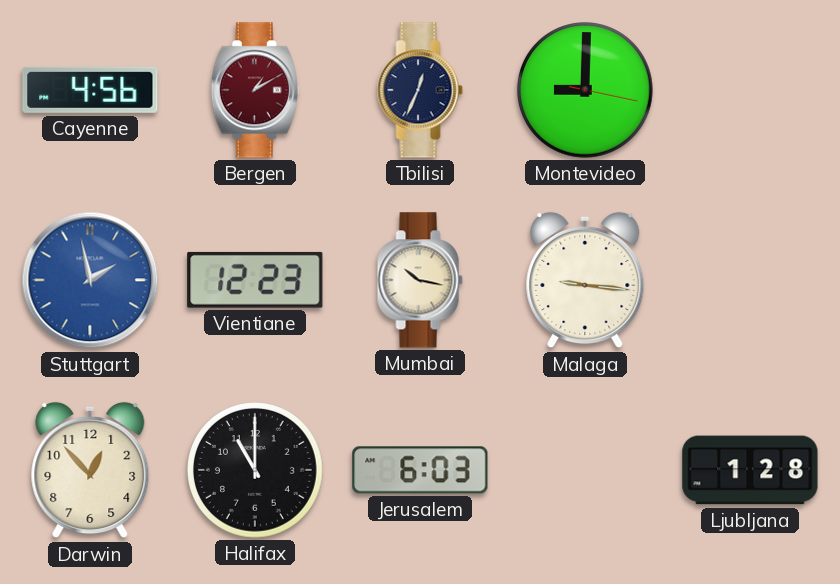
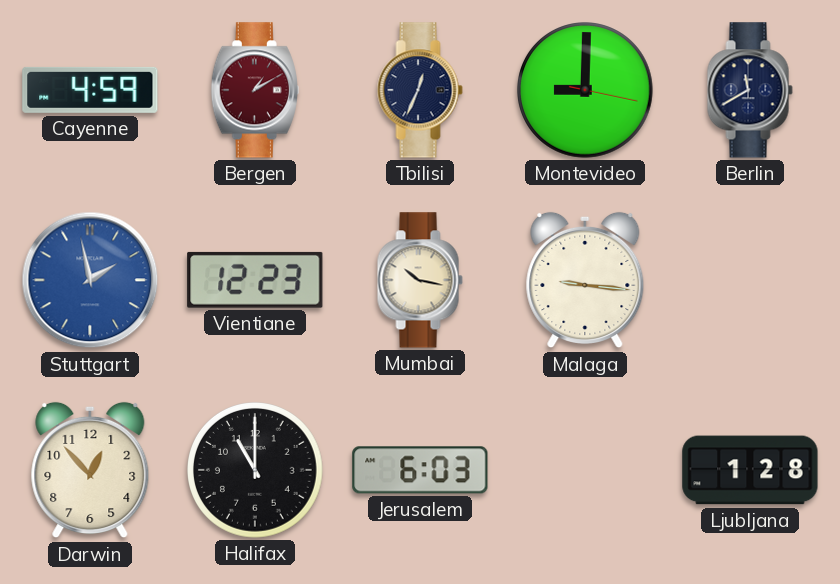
Cayenne: 4:56 -> 4:59 (90, 90)
Berlin: none -> 11:40 (750, 90)
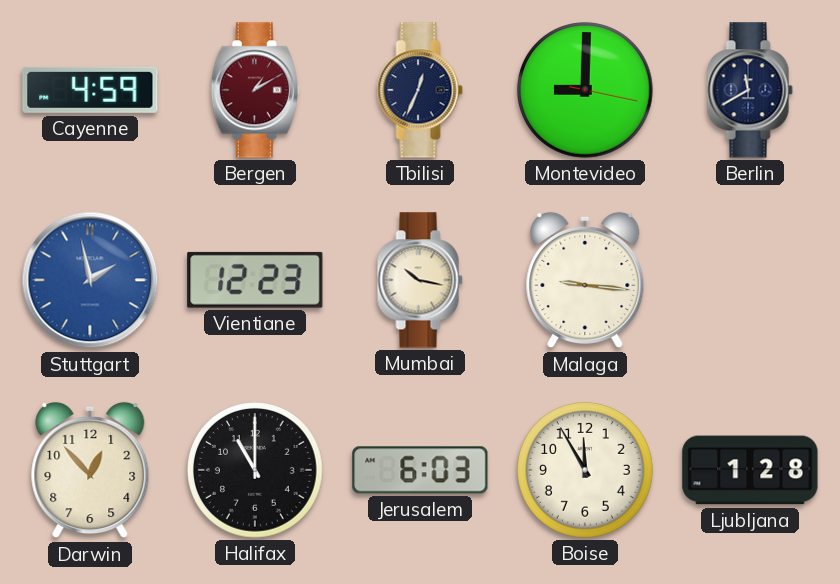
Boise: none -> 11:55 (586, 471)
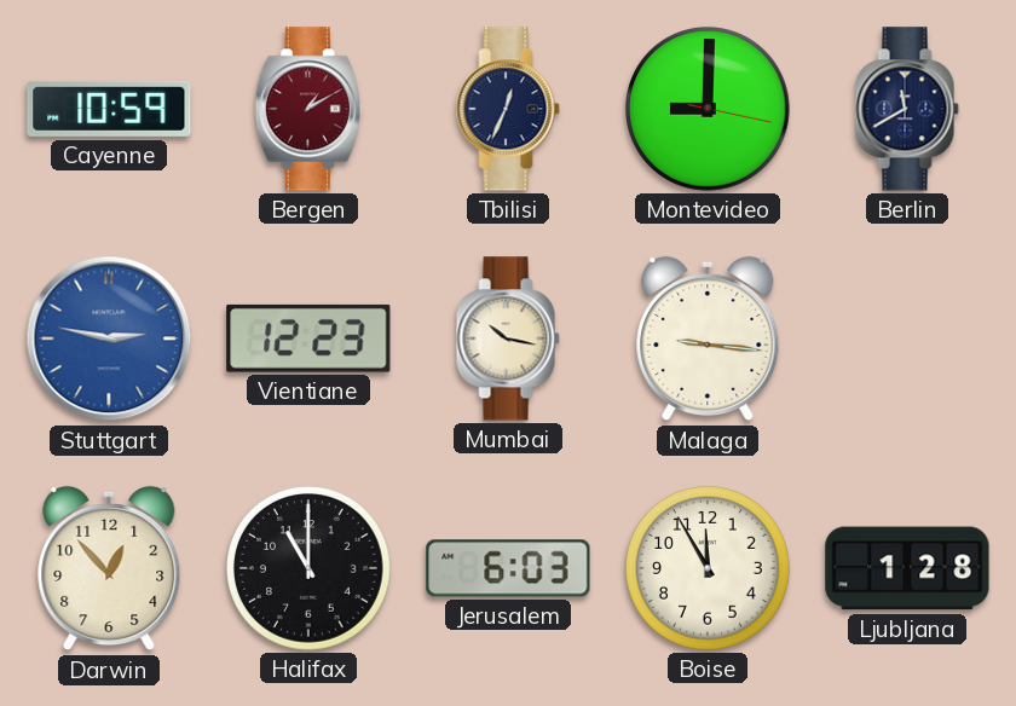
Cayenne: 4:59 -> 10:59 (109, 109)
Stuttgart: 1:58 -> 2:47 (109, 338)
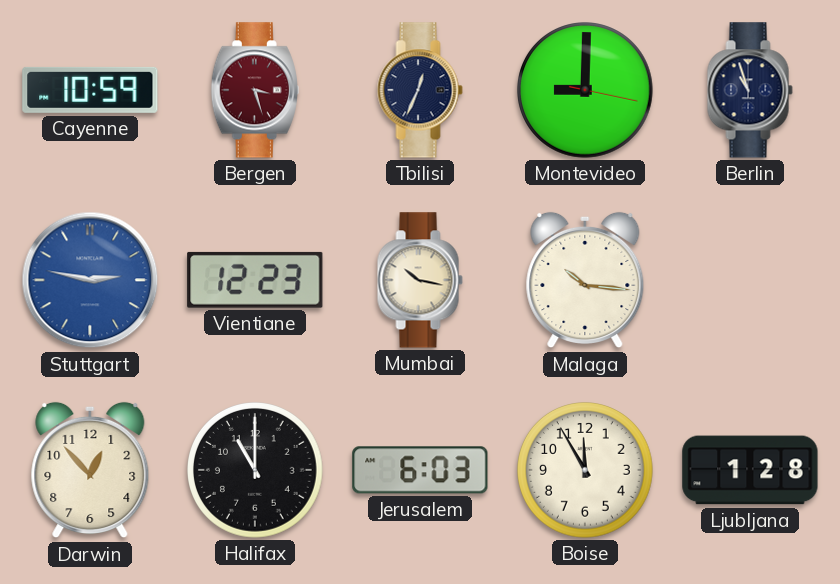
Bergen: 1:10 -> 3:27 (255, 90)
Berlin: 11:40 -> 10:57 (750, 90)
Malaga: 9:16 -> 10:16 (585, 280)
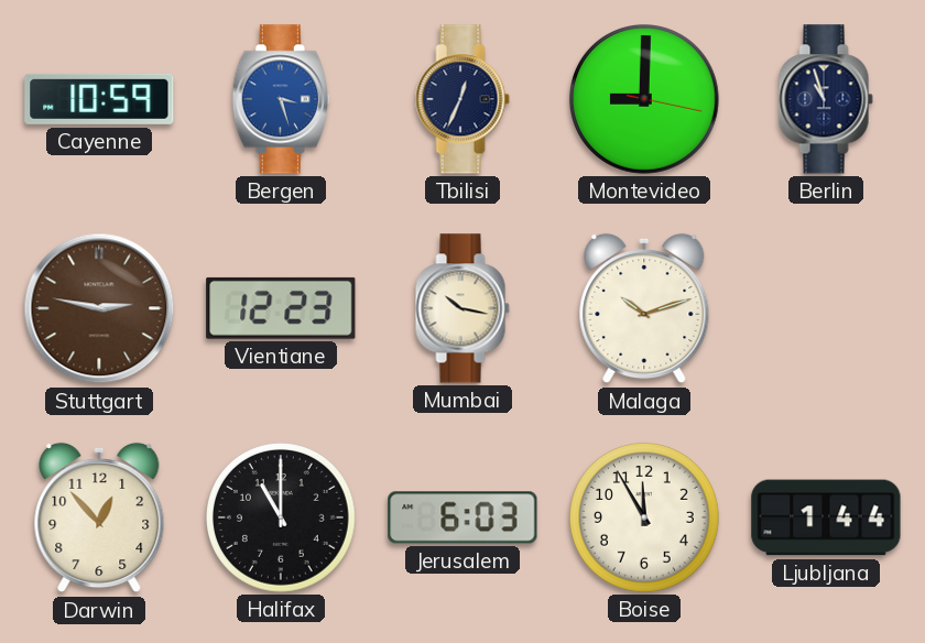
Bergen dial: burgundy -> blue (281, 99)
Stuttgart dial: blue -> brown (99, 308)
Malaga: 10:16 -> 10:12 (644, 308)
Ljubljana: 1:28 -> 1:44 (826, 517)
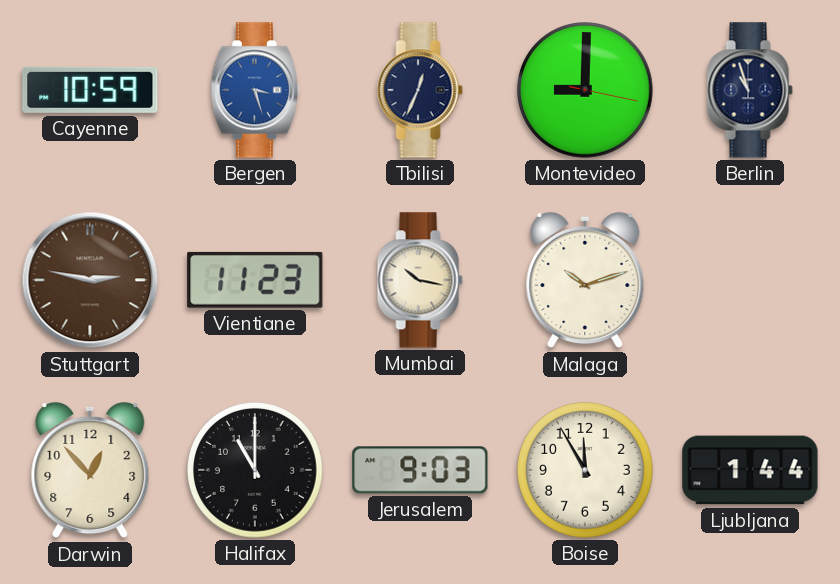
Vientiane: 12:23 -> 11:23 (255, 280)
Jerusalem: 6:03 -> 9:03 (420, 470)
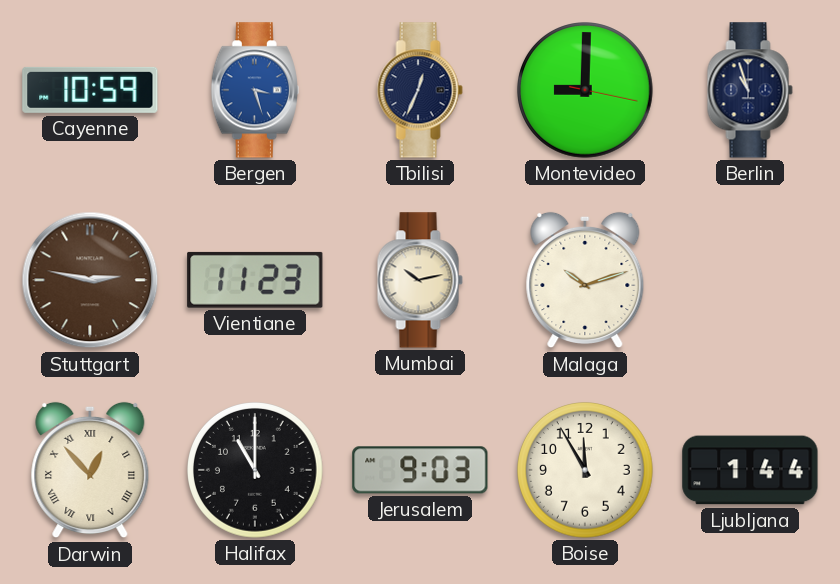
Mumbai: 10:17 -> 10:13 (420, 280)
Darwin numerals: Arabic -> Roman (90, 470)
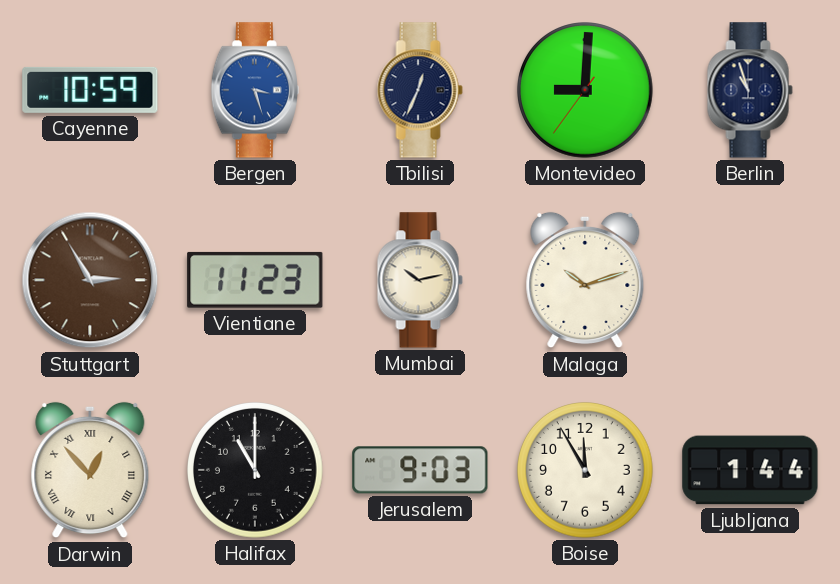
Montevideo: 9:00:17 -> 9:00:36 (586, 91)
Stuttgart: 2:47 -> 2:55 (90, 280)
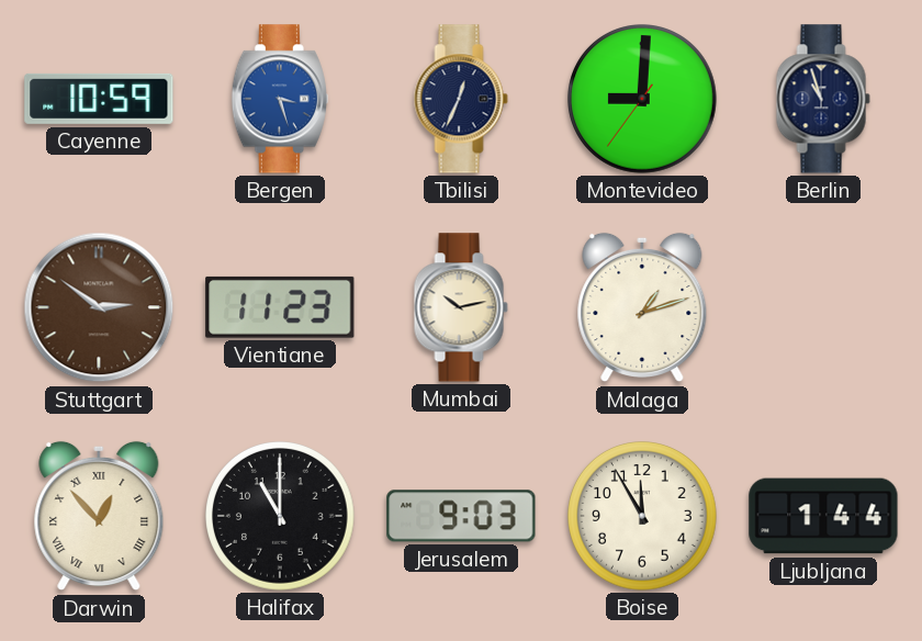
Stuttgart: 2:55 -> 2:51 (99, 307)
Malaga: 10:12 -> 1:12 (642, 307)
